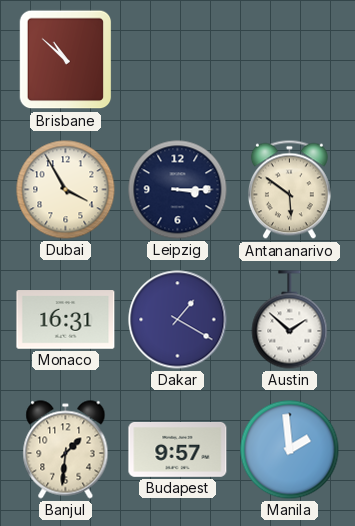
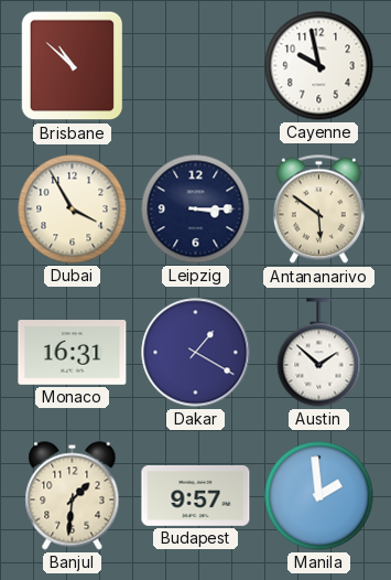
Cayenne: none -> 9:58 (319, 66)
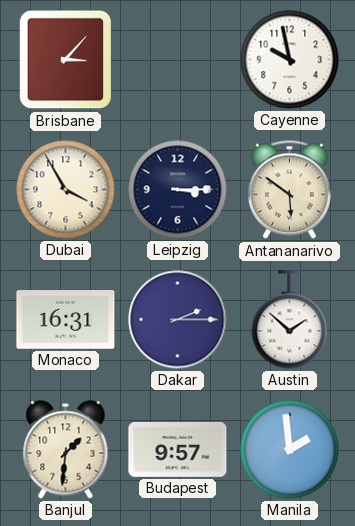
Brisbane: 10:52 -> 3:07 (66, 60)
Dakar: 1:20 -> 2:15 (178, 320)
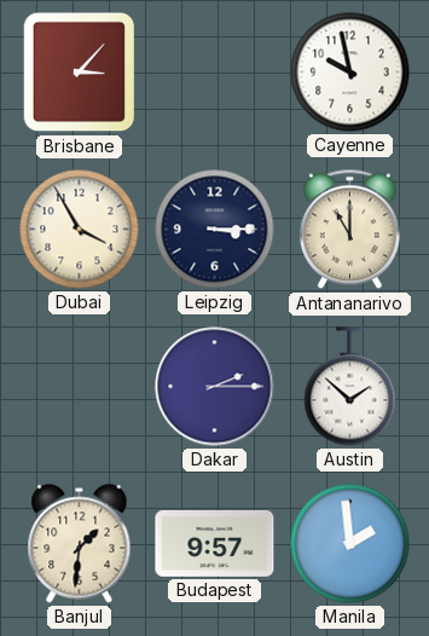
Antananarivo: 5:51 -> 11:00 (349, 230)
Monaco: 16:31 -> none (66, 320)
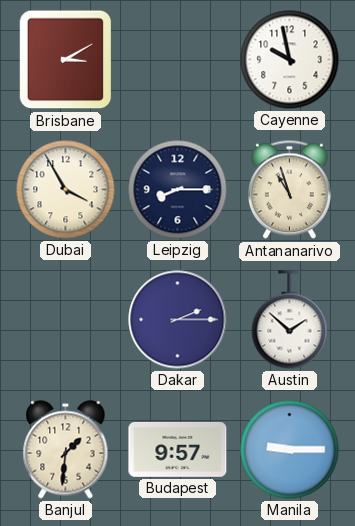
Brisbane: 3:07 -> 3:10 (66, 60)
Leipzig: 3:15 -> 8:15 (178, 190)
Antananarivo: 11:00 -> 10:57 (289, 190)
Manila: 1:59 -> 9:15 (290, 450)
